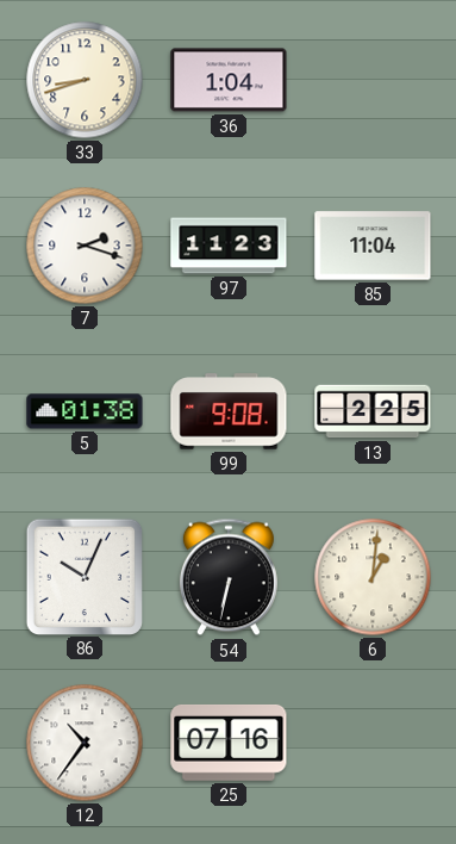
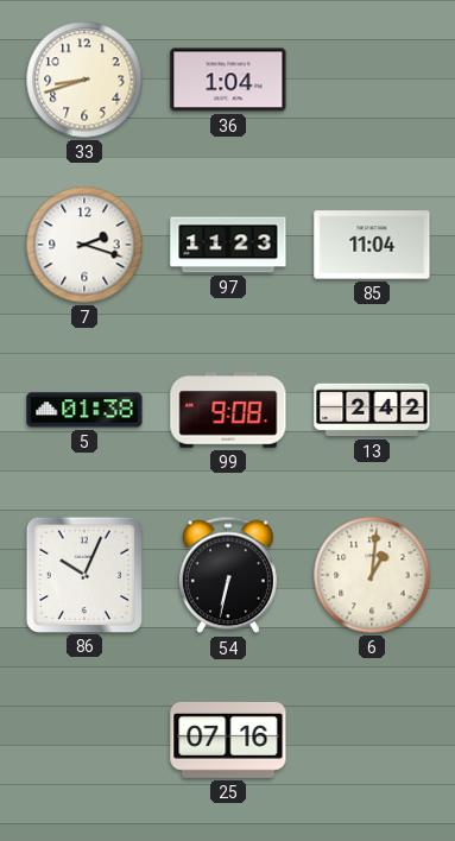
13: 2:25 -> 2:42 (372, 410)
12: 10:36 -> none (85, 743)
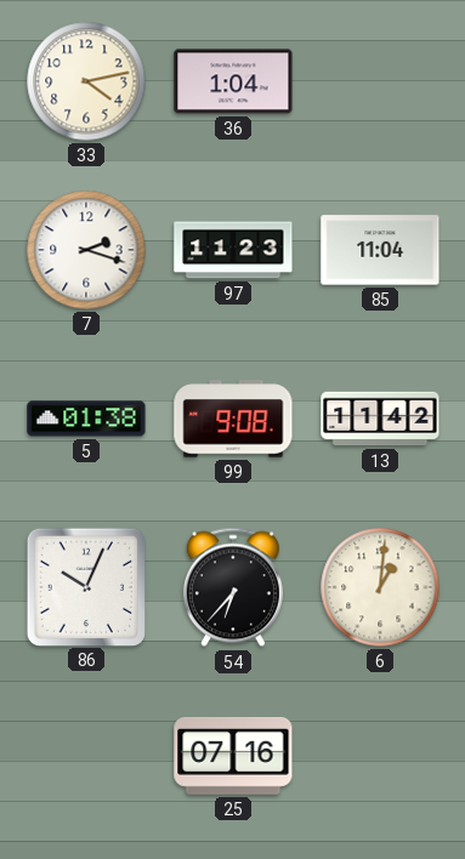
33: 8:42 -> 4:13 (86, 81)
13: 2:42 -> 11:42 (380, 419)
54: 6:32 -> 6:37 (233, 587)
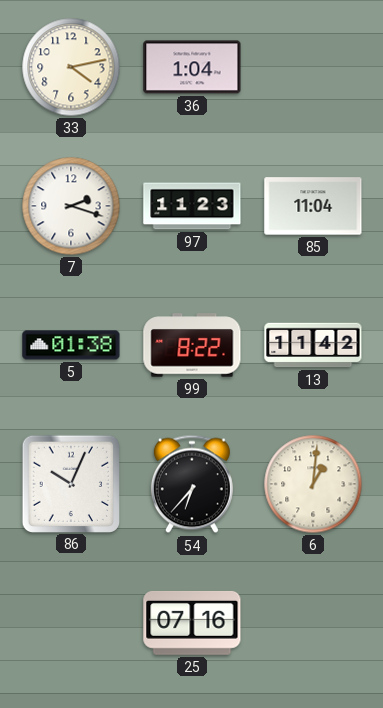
99: 9:08 -> 8:22 (192, 345)
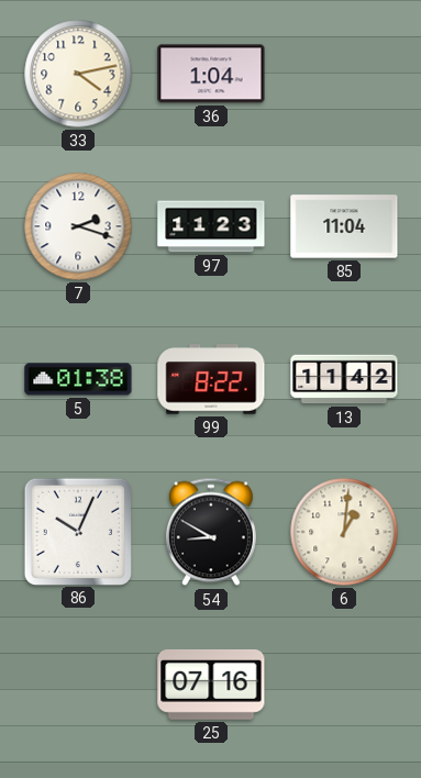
54: 6:37 -> 8:50 (211, 532)
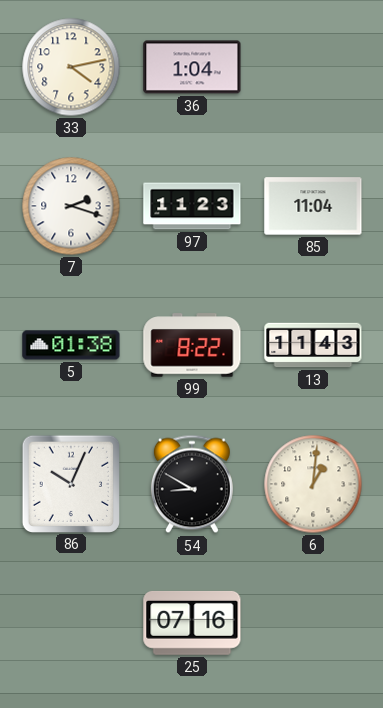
13: 11:42 -> 11:43 (313, 345)
